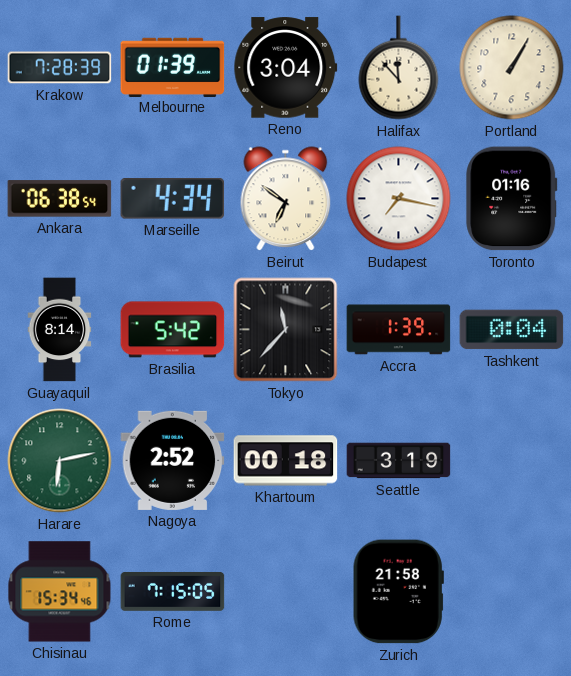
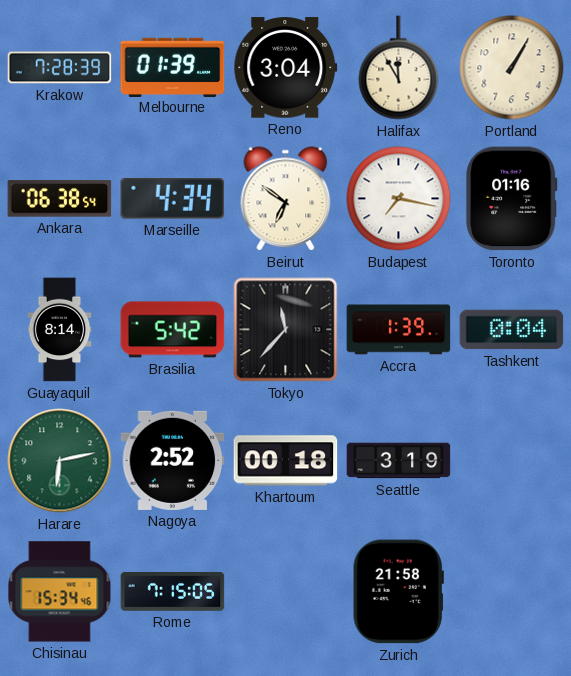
Halifax: 11:53 -> 11:55 (399, 68)
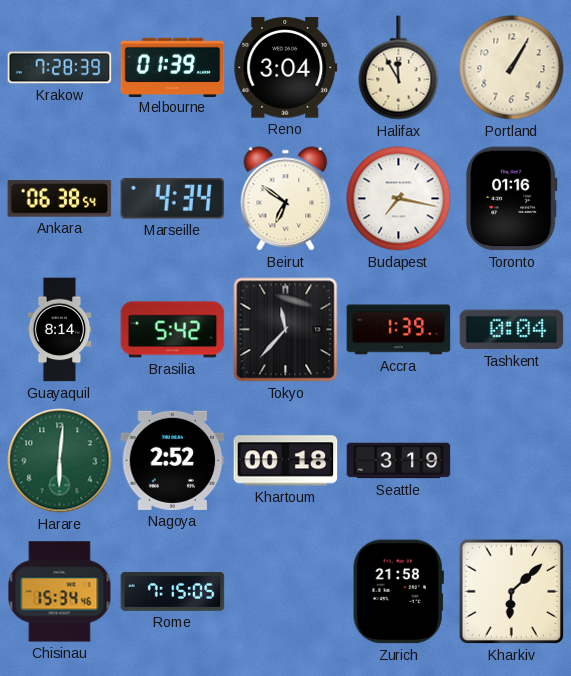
Harare: 6:13 -> 6:01 (60, 461)
Kharkiv: none -> 6:08 (512, 592)
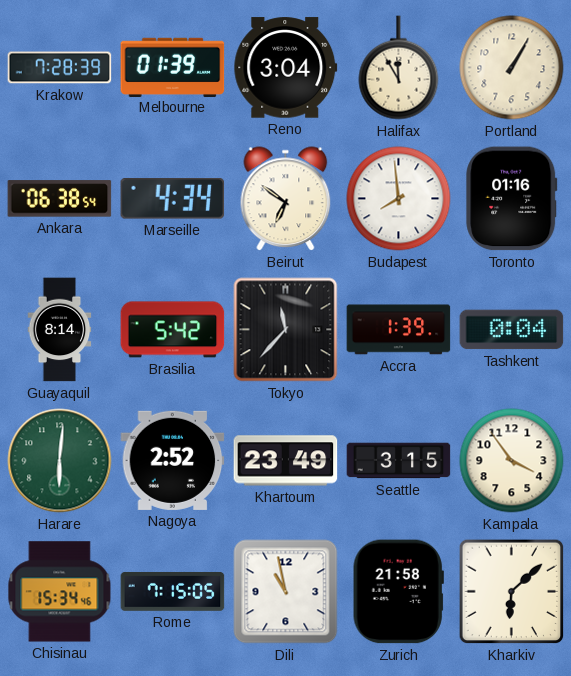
Budapest: 7:17 -> 7:59 (399, 199)
Khartoum: 00:18 -> 23:49 (286, 461)
Seattle: 3:19 -> 3:15 (399, 461)
Kampala: none -> 3:54 (512, 461)
Dili: none -> 10:58 (286, 592)
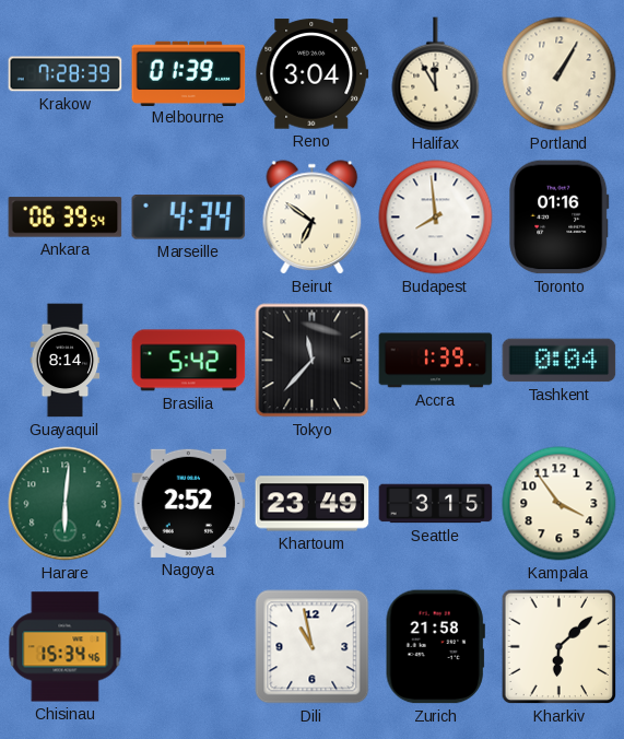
Ankara: 06:38 -> 06:39 (66, 218)
Rome: 7:15 -> none (173, 592)
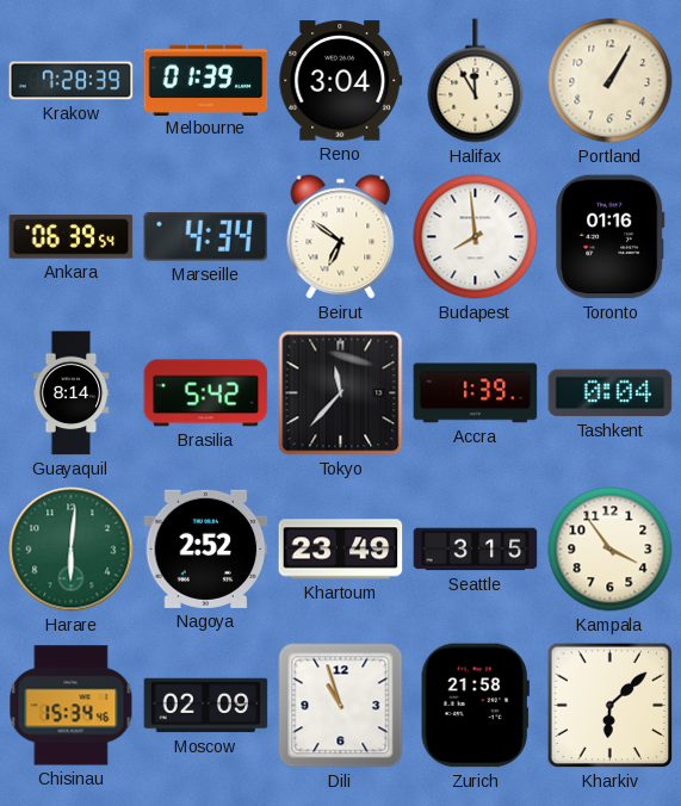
Moscow: none -> 02:09 (206, 706)
Dili: 10:58 -> 10:57 (341, 706)
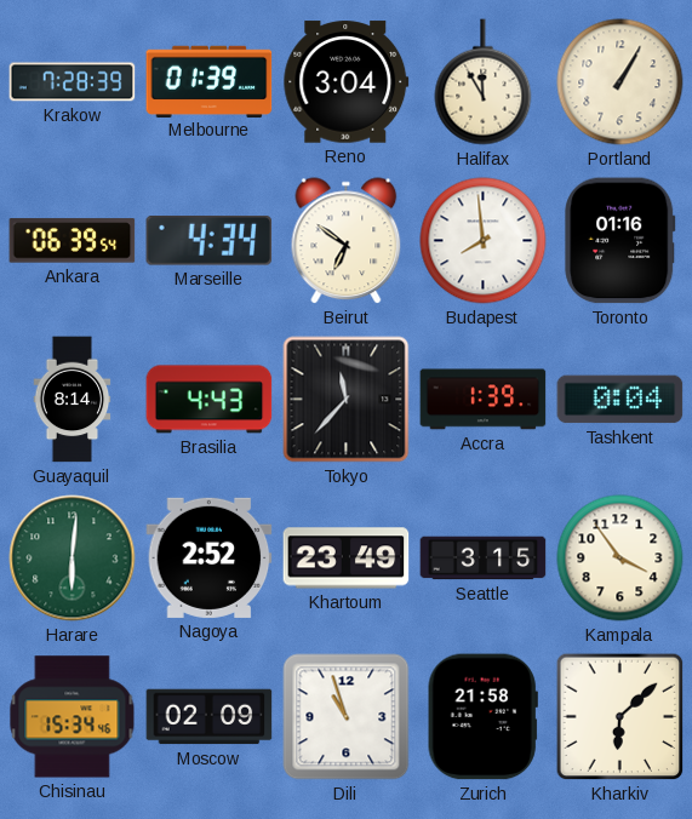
Brasilia: 5:42 -> 4:43 (210, 400)
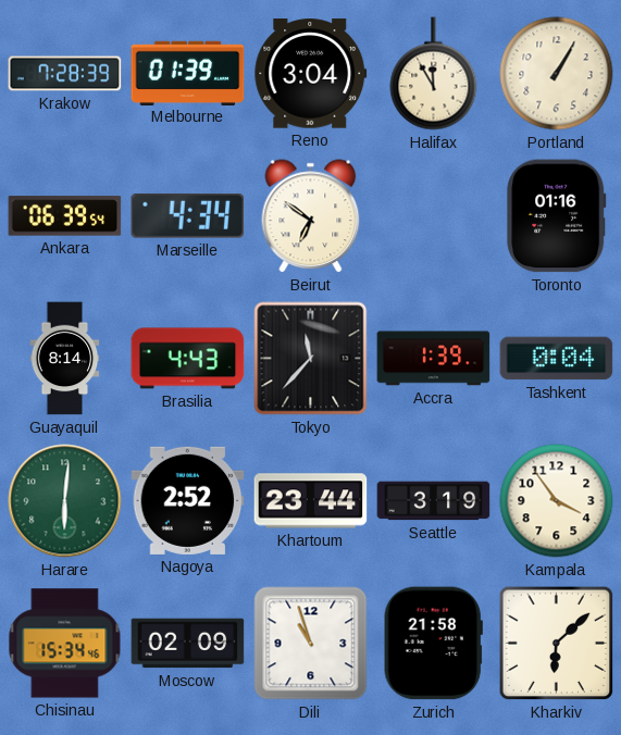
Budapest: 7:59 -> none (484, 241)
Khartoum: 23:49 -> 23:44 (311, 501)
Seattle: 3:15 -> 3:19 (434, 501)
